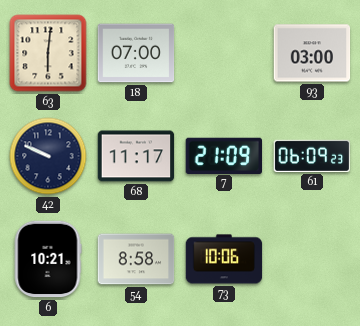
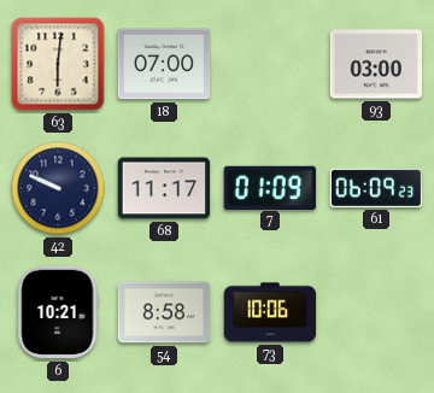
7: 21:09 -> 01:09 (269, 187)
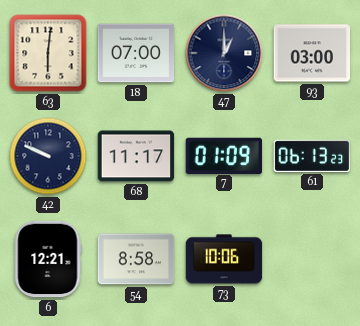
47: none -> 1:00 (224, 53)
61: 06:09 -> 06:13 (312, 156)
6: 10:21 -> 12:21 (48, 259)
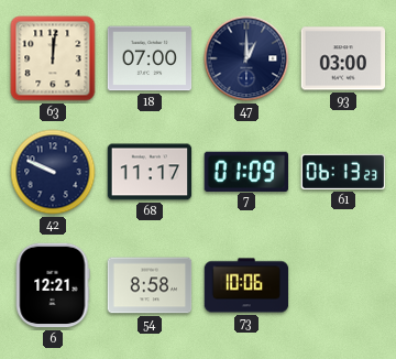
63: 6:01 -> 12:01 (53, 58)
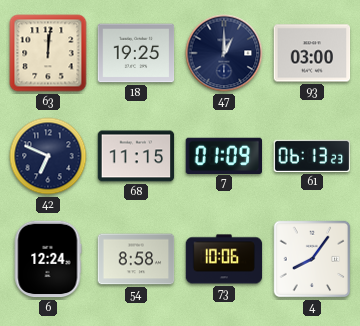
18: 07:00 -> 19:25 (136, 53)
42: 9:49 -> 6:49 (48, 156)
68: 11:17 -> 11:15 (136, 156)
6: 12:21 -> 12:24 (48, 259)
4: none -> 8:06 (312, 259)
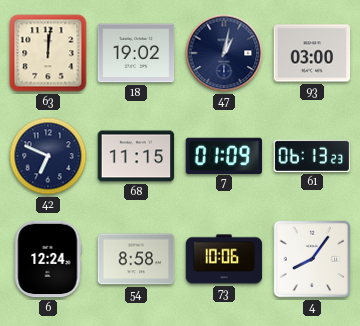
18: 19:25 -> 19:02 (136, 53)
47: 1:00 -> 1:02 (224, 53)
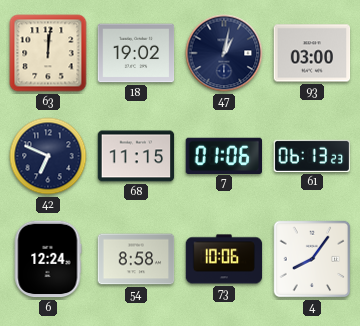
7: 01:09 -> 01:06 (223, 155)
